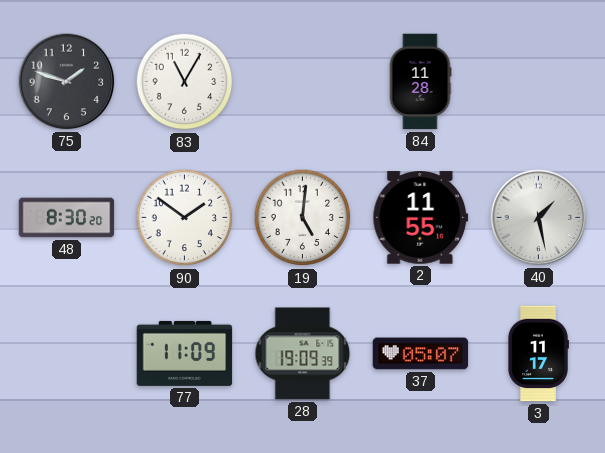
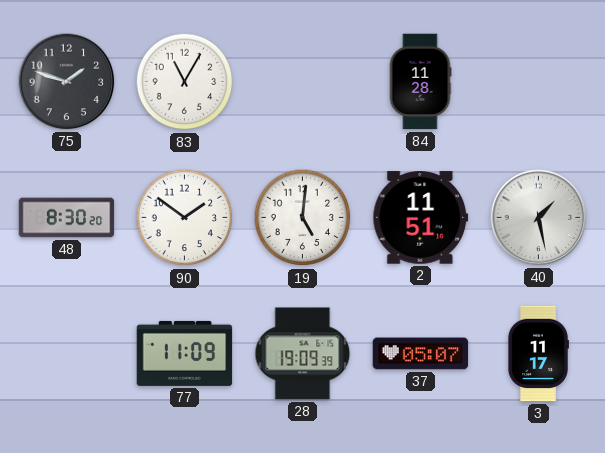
2: 11:55 -> 11:51 (421, 218)
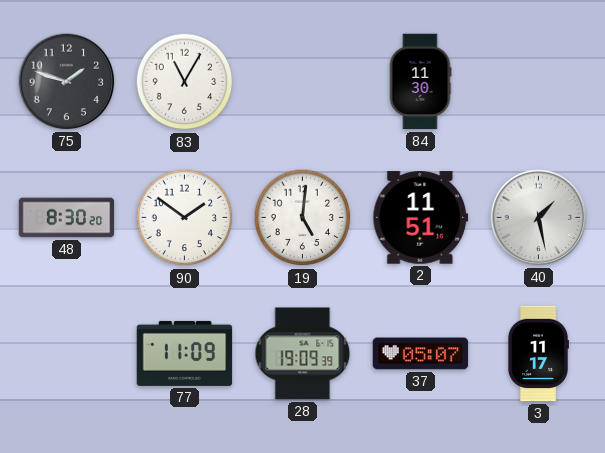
84: 11:28 -> 11:30 (420, 82)
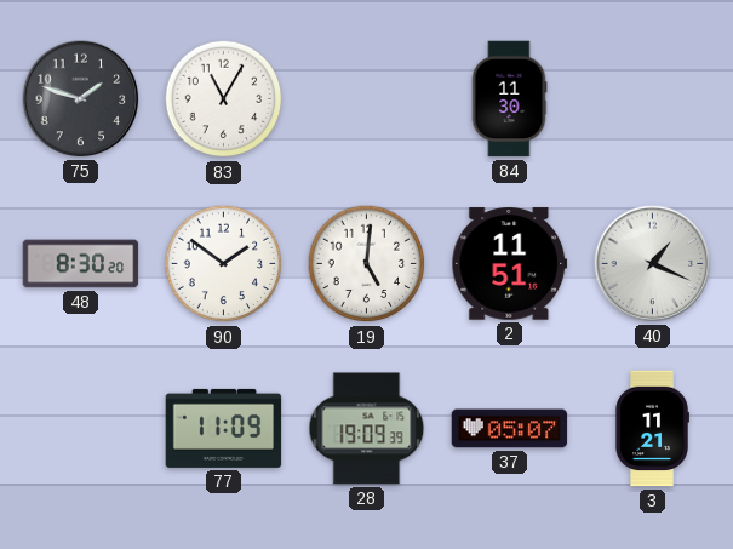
40: 1:28 -> 1:19 (653, 264)
3: 11:17 -> 11:21 (652, 429)
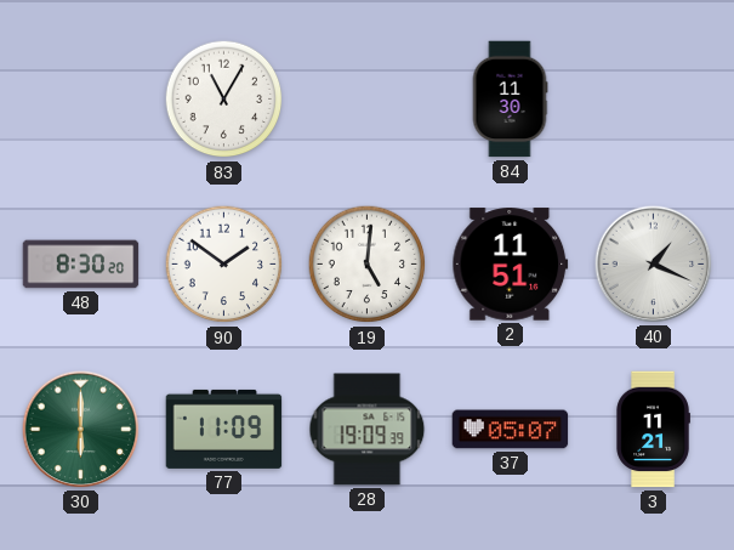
75: 1:48 -> none (81, 99)
30: none -> 6:00 (81, 430)
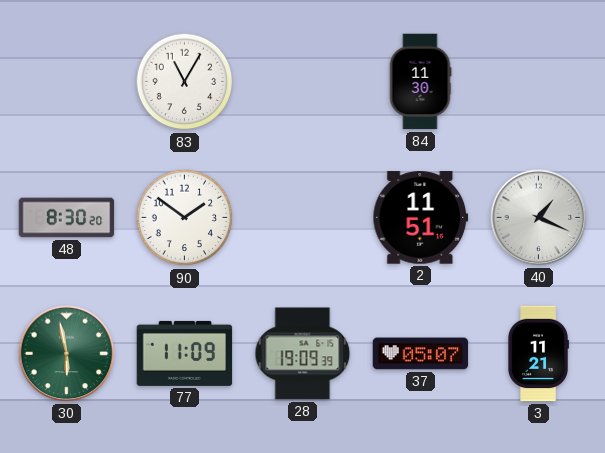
19: 5:01 -> none (368, 265)
30: 6:00 -> 5:58 (67, 354)
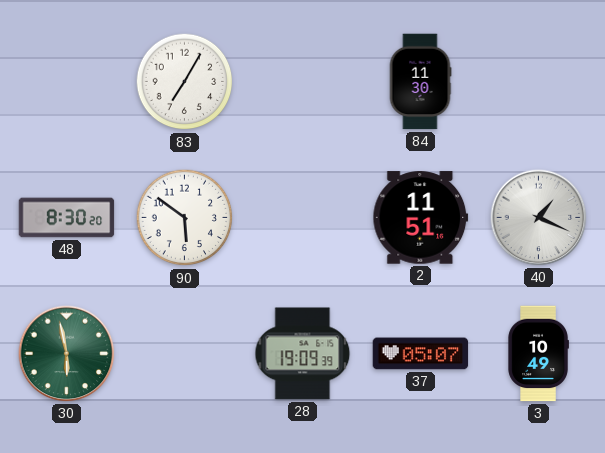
83: 11:05 -> 7:05 (185, 82)
90: 1:51 -> 5:51 (185, 218)
77: 11:09 -> none (185, 353)
3: 11:21 -> 10:49 (538, 354)
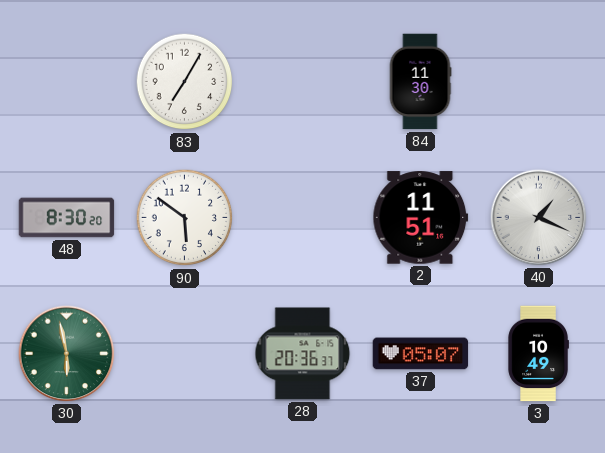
28: 19:09 -> 20:36 (303, 354)
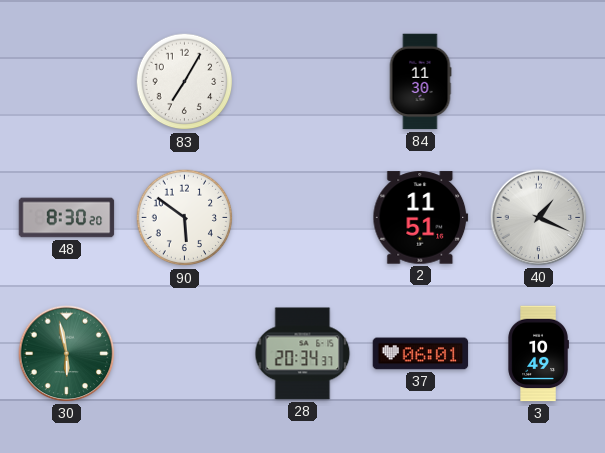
28: 20:36 -> 20:34 (303, 354)
37: 05:07 -> 06:01 (421, 354)
